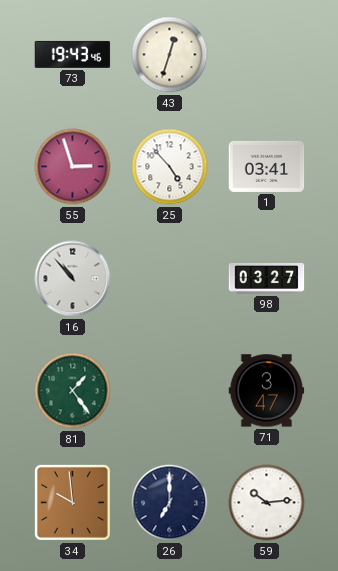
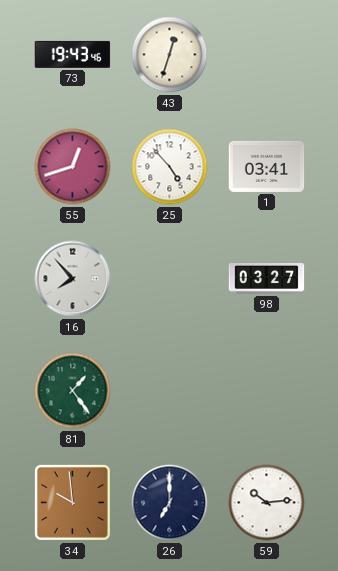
55: 2:57 -> 12:42 (73, 167)
16: 10:53 -> 7:53 (73, 279)
71: 3:47 -> none (267, 391)
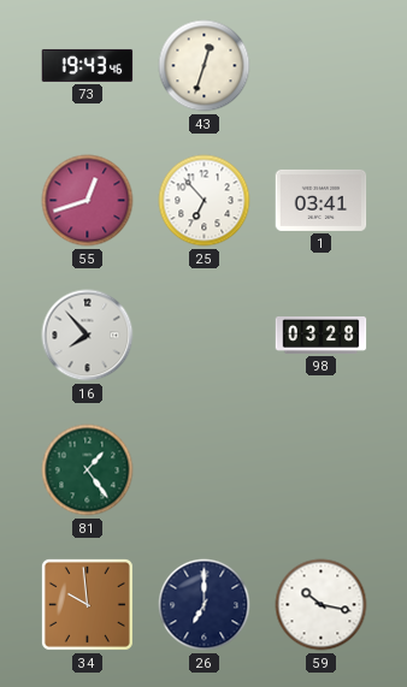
25: 4:53 -> 6:53 (205, 201)
98: 03:27 -> 03:28 (322, 336)
59: 10:14 -> 10:17 (322, 605)
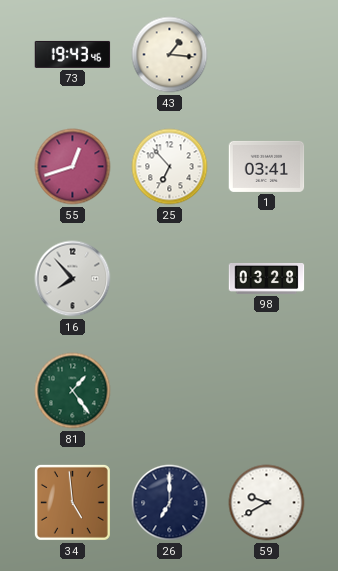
43: 12:33 -> 1:16 (170, 55)
34: 9:59 -> 4:59 (72, 502)
59: 10:17 -> 9:40 (267, 503)
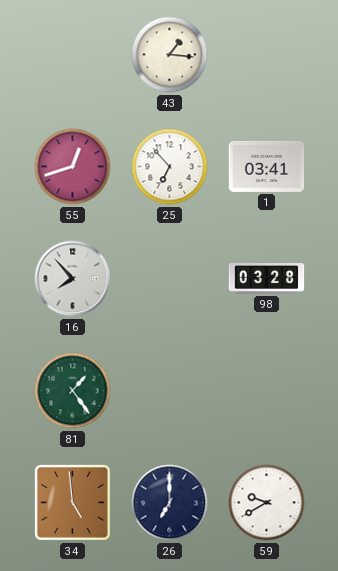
73: 19:43 -> none (73, 54)
